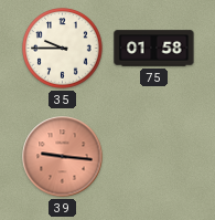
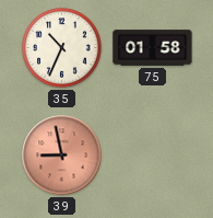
35: 9:45 -> 10:34 (62, 48)
39: 9:16 -> 8:58 (62, 156)
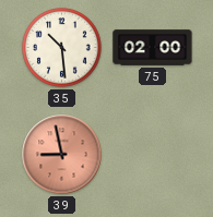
35: 10:34 -> 10:29 (62, 48)
75: 01:58 -> 02:00 (153, 48)
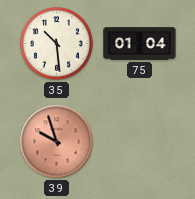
75: 02:00 -> 01:04 (140, 44)
39: 8:58 -> 9:57 (57, 142)
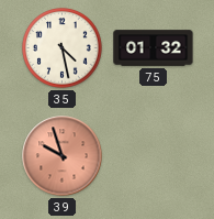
35: 10:29 -> 4:28 (63, 48)
75: 01:04 -> 01:32 (154, 48)
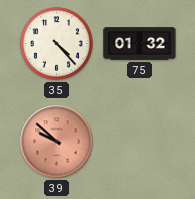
35: 4:28 -> 4:23 (57, 44)
39: 9:57 -> 9:52 (57, 142)
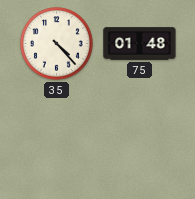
75: 01:32 -> 01:48 (140, 44)
39: 9:52 -> none (57, 142)
